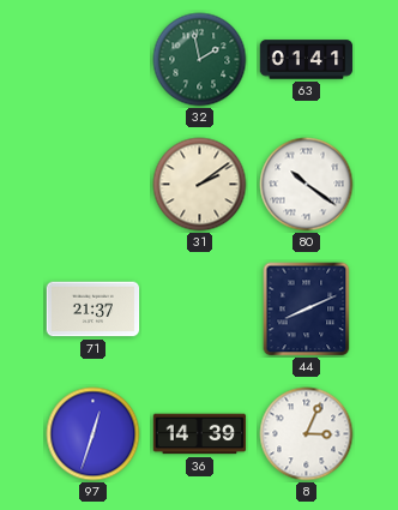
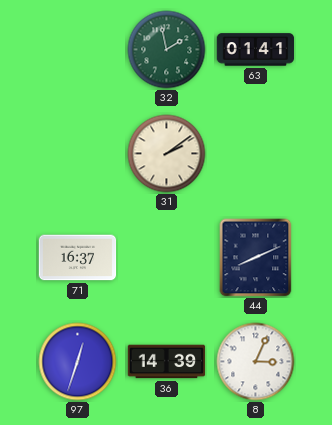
80: 10:21 -> none (307, 185)
71: 21:37 -> 16:37 (78, 258)
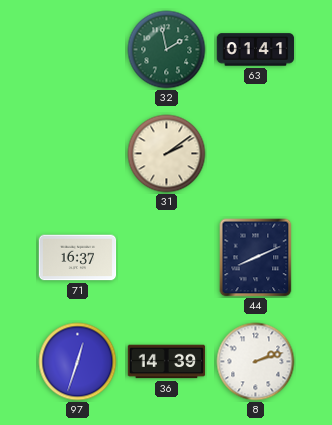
8: 3:04 -> 2:12 (256, 362)
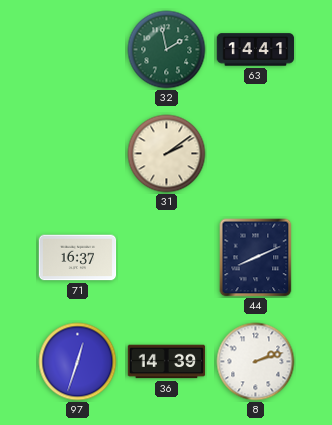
63: 01:41 -> 14:41 (256, 50)
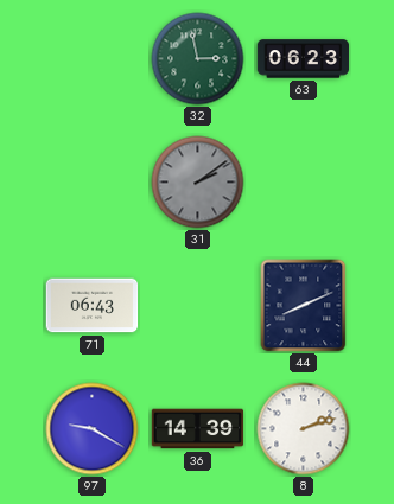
32: 1:58 -> 2:58 (198, 59)
63: 14:41 -> 06:23 (304, 59)
31 dial: cream -> grey (198, 183)
71: 16:37 -> 06:43 (93, 306)
97: 12:33 -> 9:20 (93, 429)
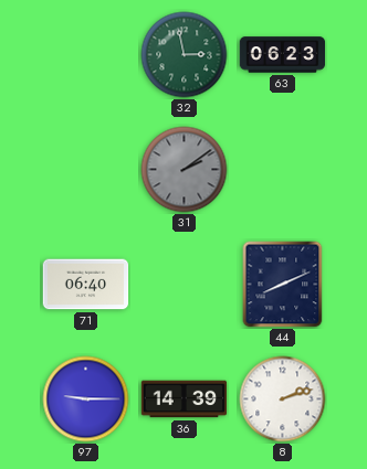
71: 06:43 -> 06:40 (86, 285)
97: 9:20 -> 9:15 (86, 399)
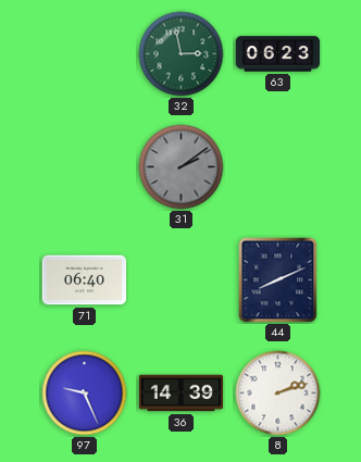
97: 9:15 -> 9:26 (85, 394)
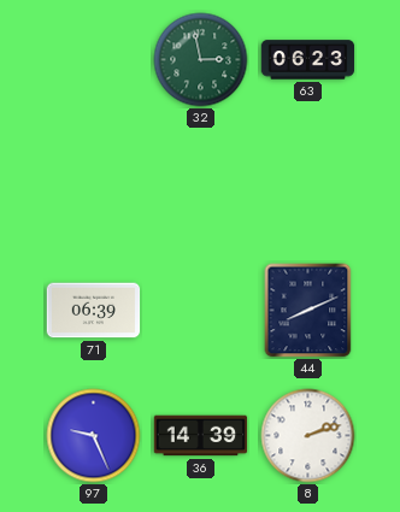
31: 2:09 -> none (182, 167)
71: 06:40 -> 06:39 (94, 311)
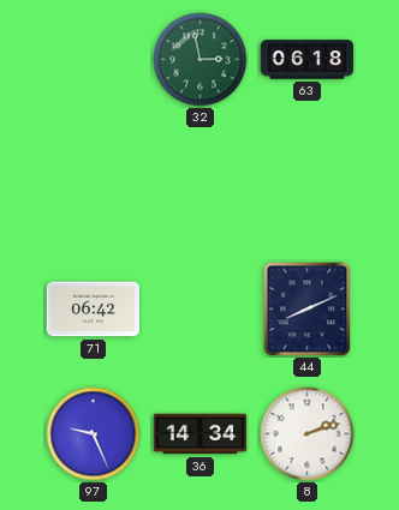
63: 06:23 -> 06:18 (308, 60)
71: 06:39 -> 06:42 (94, 310)
36: 14:39 -> 14:34 (201, 434)
